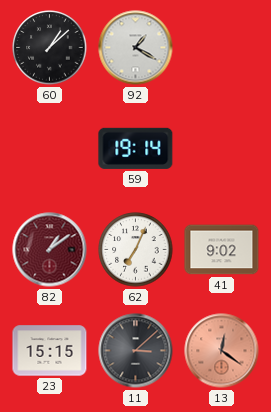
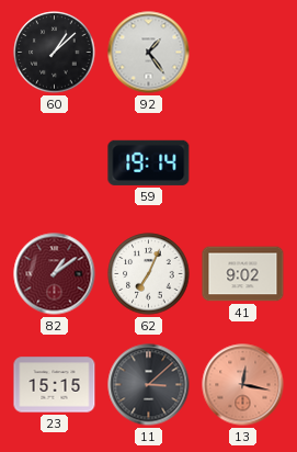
92: 1:20 -> 1:24 (149, 53)
13: 12:21 -> 12:17 (243, 385)
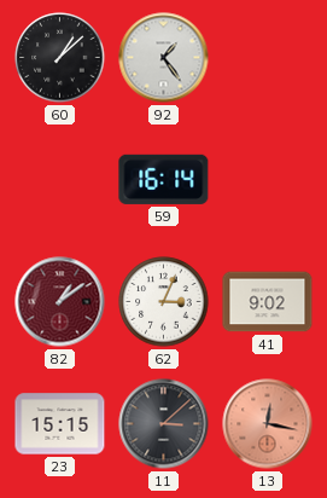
59: 19:14 -> 16:14 (164, 179)
62: 7:04 -> 3:04 (164, 302)
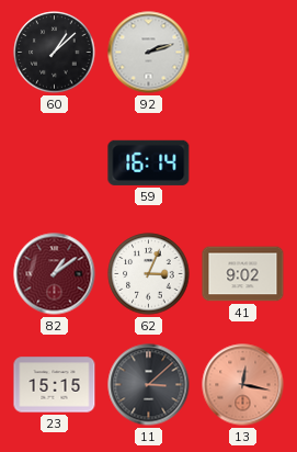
92: 1:24 -> 2:12 (149, 53)
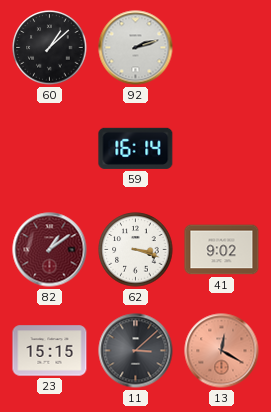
62: 3:04 -> 3:18 (136, 250)
13: 12:17 -> 12:20 (222, 351)
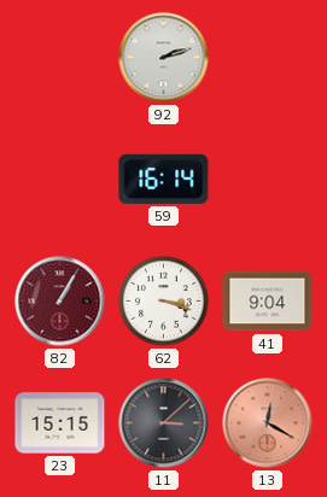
60: 1:08 -> none (50, 48)
82: 1:09 -> 1:05 (60, 302)
41: 9:02 -> 9:04 (268, 302)
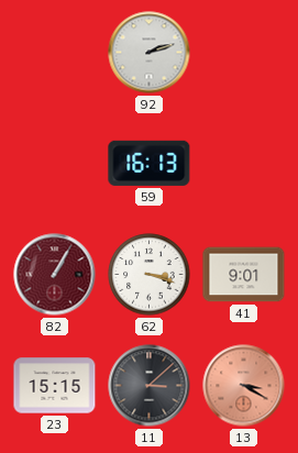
59: 16:14 -> 16:13 (150, 163)
41: 9:04 -> 9:01 (244, 275)
13: 12:20 -> 3:20 (244, 386)
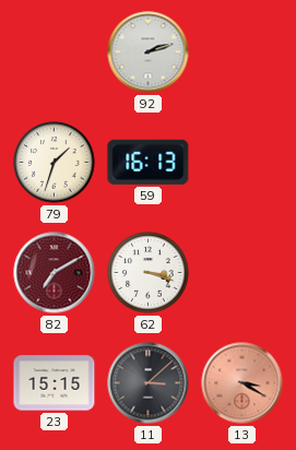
79: none -> 1:33 (55, 163)
82: 1:05 -> 7:10 (55, 273)
41: 9:01 -> none (244, 275)
